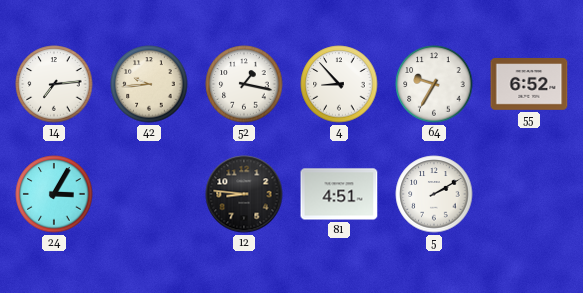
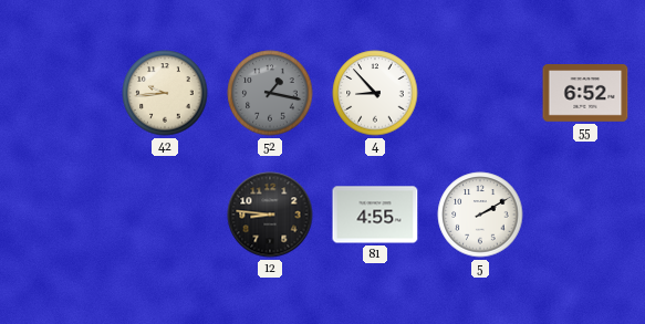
14: 7:14 -> none (54, 84)
52 dial: white -> grey (270, 93)
64: 9:35 -> none (434, 84)
24: 3:05 -> none (54, 194)
81: 4:51 -> 4:55 (375, 215)
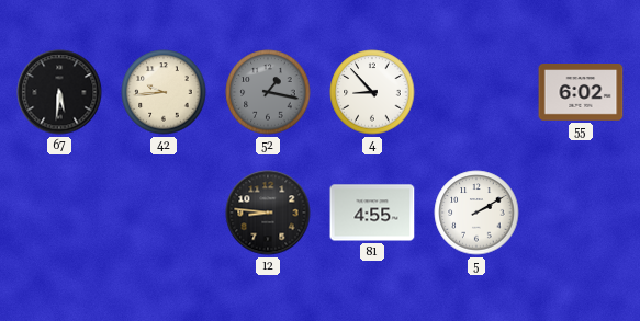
67: none -> 5:31 (59, 92)
55: 6:52 -> 6:02 (581, 93)
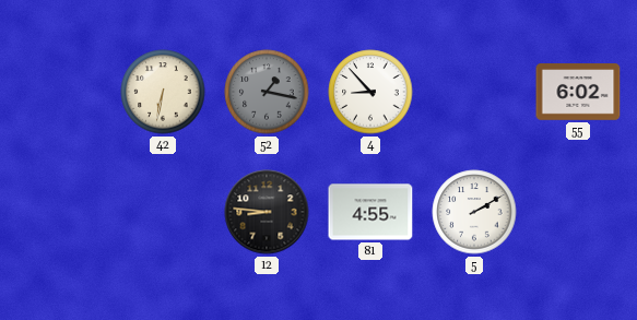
67: 5:31 -> none (59, 92)
42: 9:44 -> 6:32 (163, 92)
